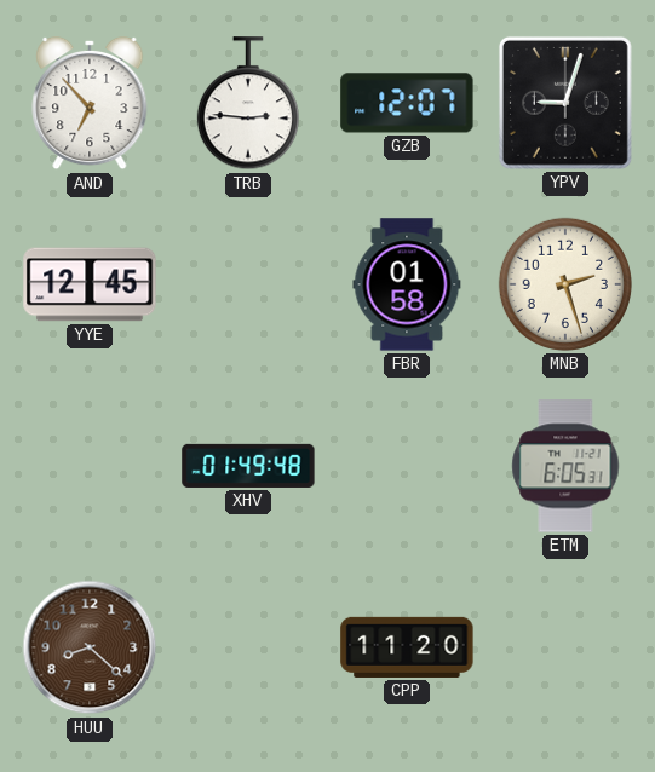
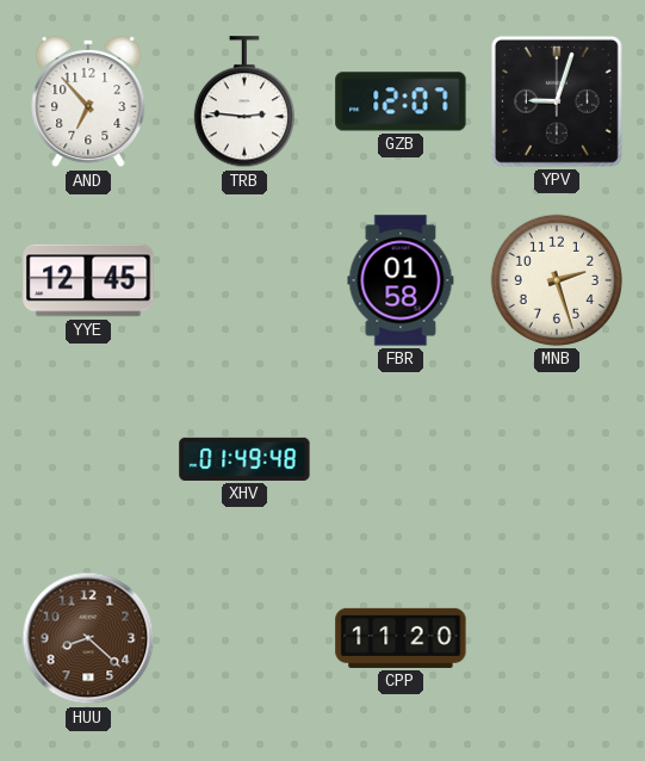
ETM: 6:05 -> none (565, 466)
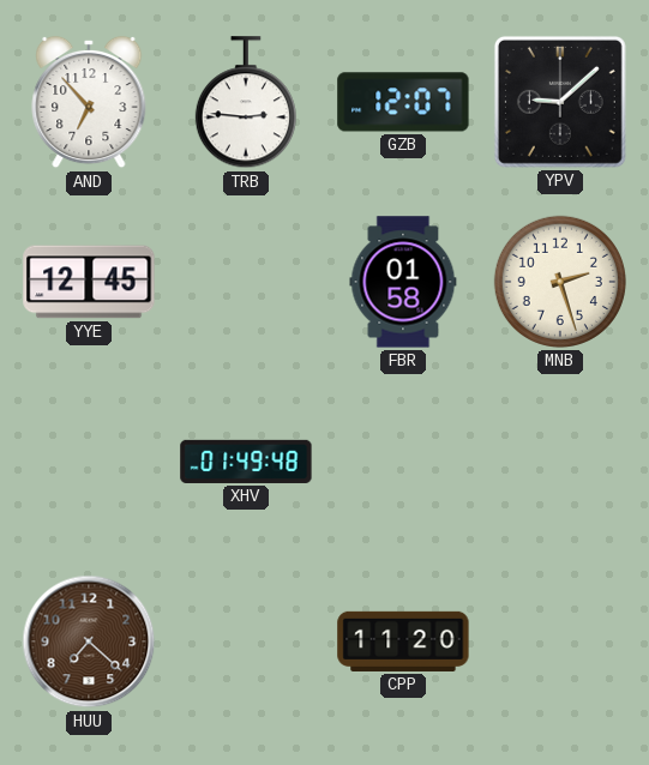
YPV: 9:03 -> 9:08 (560, 102)
HUU: 8:22 -> 7:22 (89, 641)
